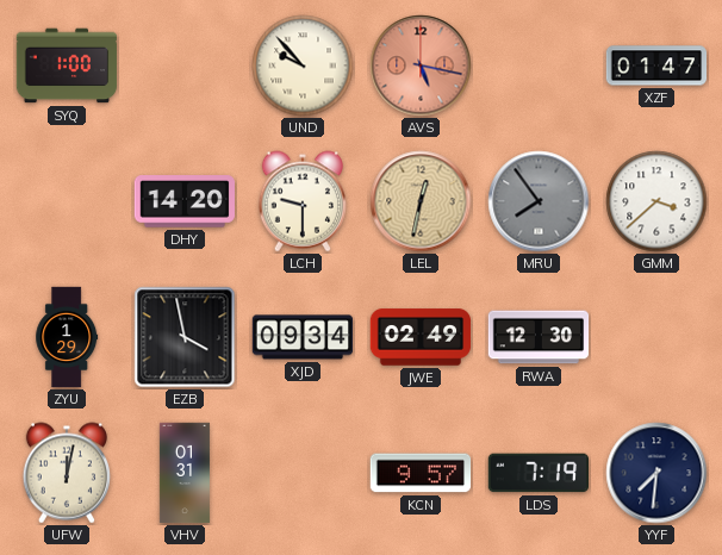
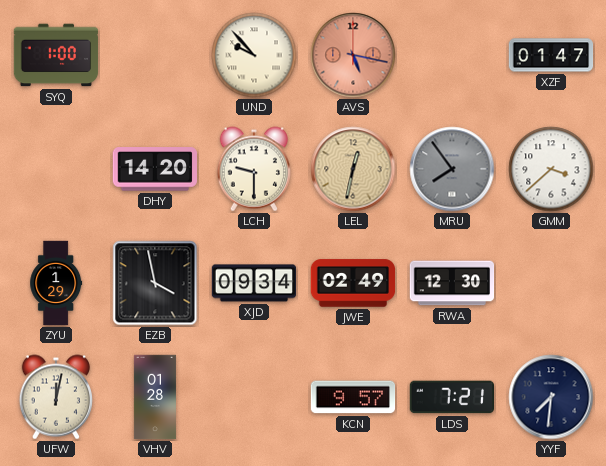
VHV: 01:31 -> 01:28 (155, 397)
LDS: 7:19 -> 7:21 (451, 397)
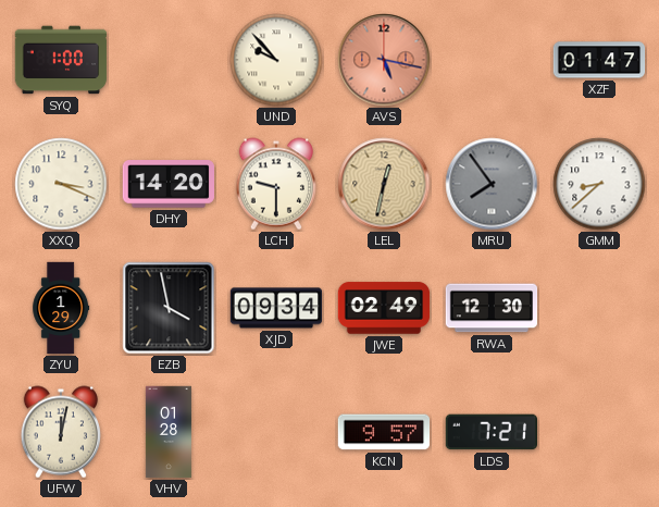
XXQ: none -> 3:19 (61, 184)
GMM: 3:38 -> 8:38 (599, 184)
YYF: 7:31 -> none (551, 397)
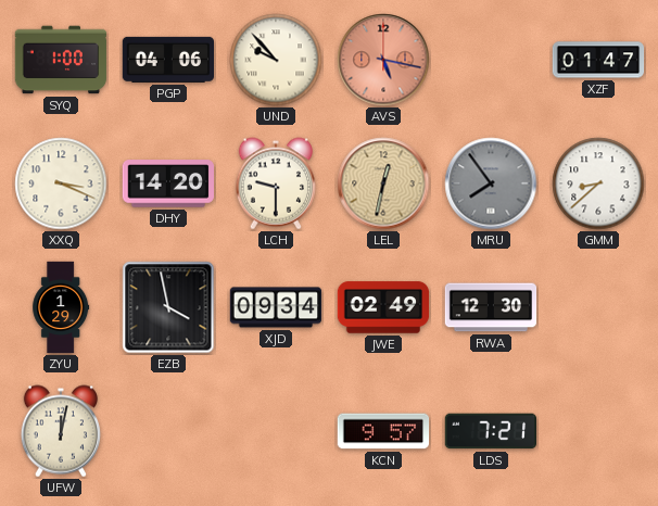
PGP: none -> 04:06 (167, 60)
VHV: 01:28 -> none (169, 432)
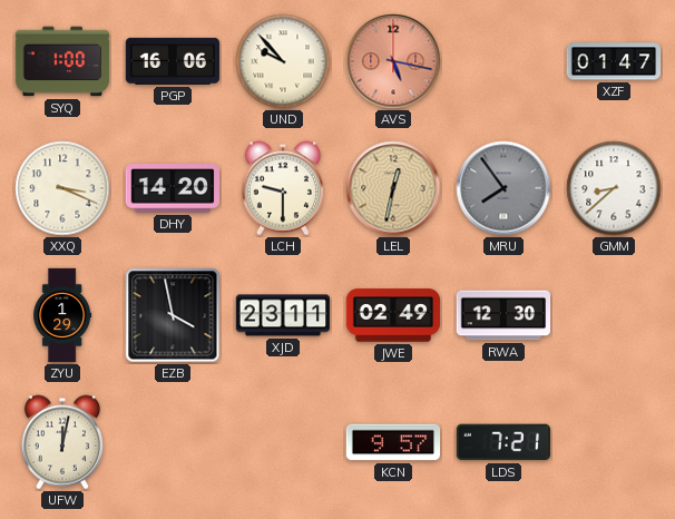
PGP: 04:06 -> 16:06 (172, 61)
XJD: 09:34 -> 23:11 (283, 315)
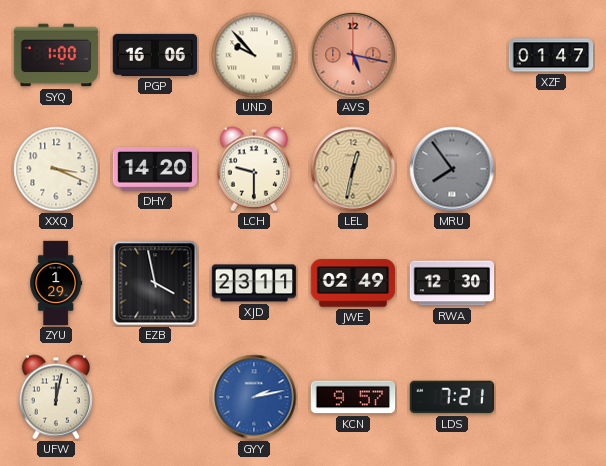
GMM: 8:38 -> none (614, 188)
GYY: none -> 2:13 (254, 397)
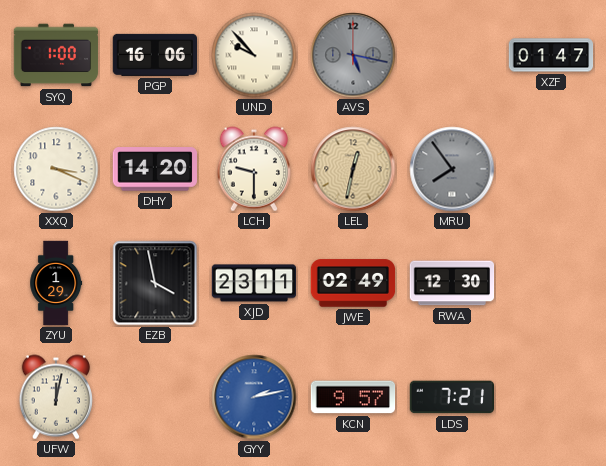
AVS dial: salmon -> grey (353, 55)
